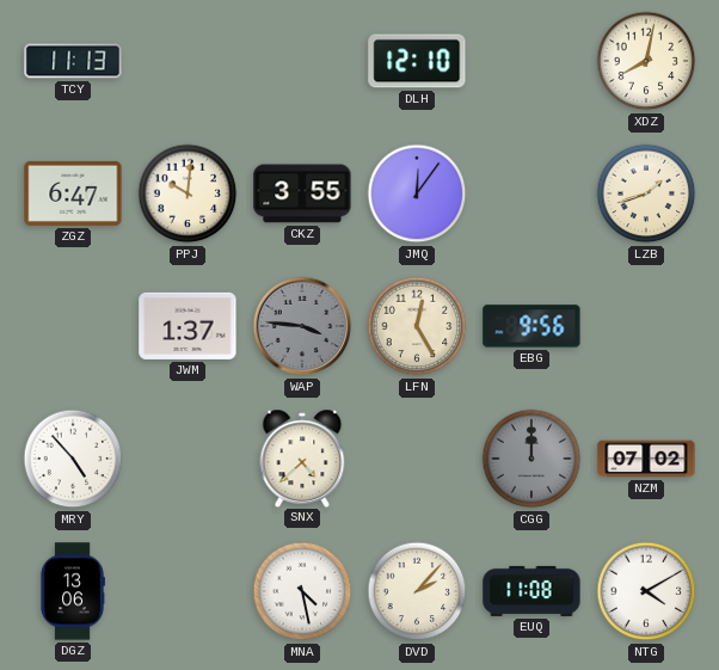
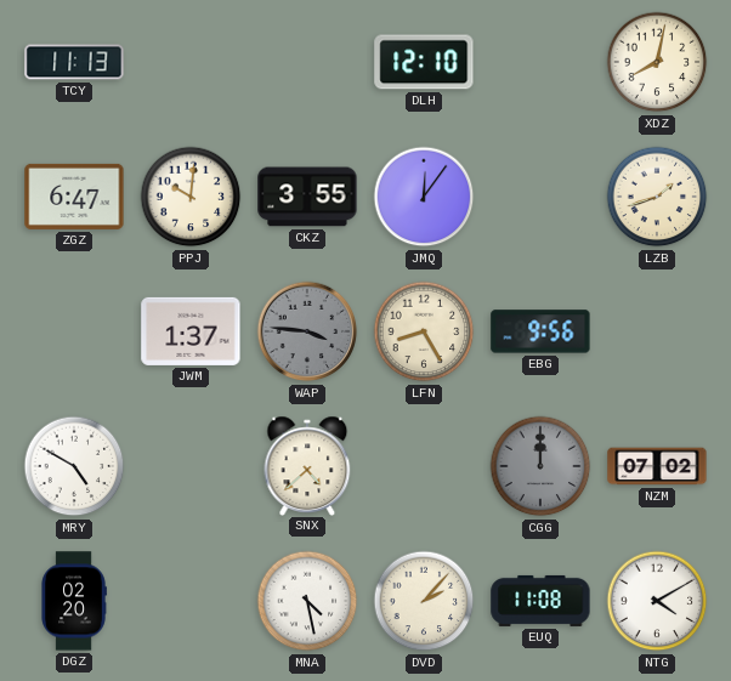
LFN: 12:25 -> 8:25 (424, 331)
MRY: 4:53 -> 4:50 (74, 466)
DGZ: 13:06 -> 02:20 (74, 601)
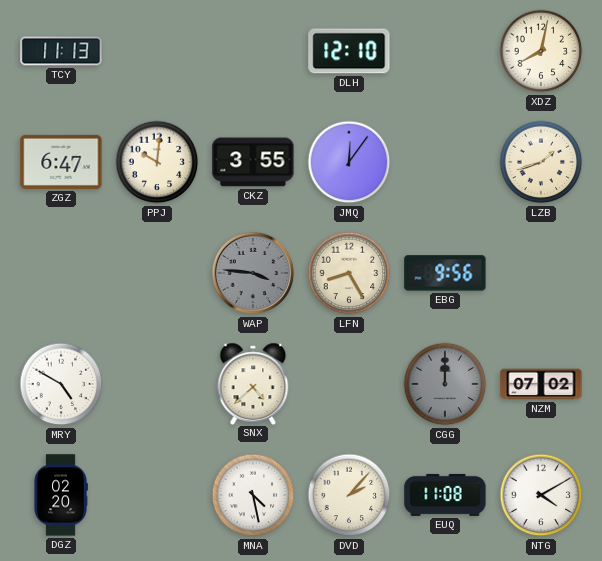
JWM: 1:37 -> none (191, 331)
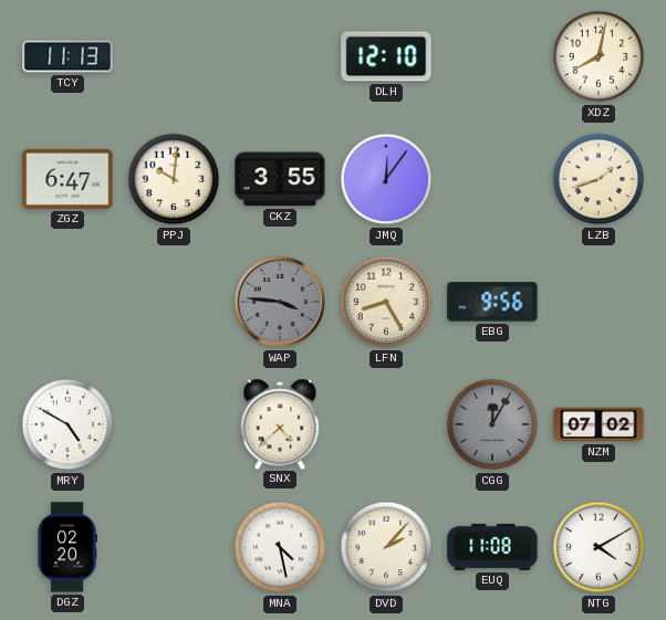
CGG: 12:00 -> 12:05 (492, 424)
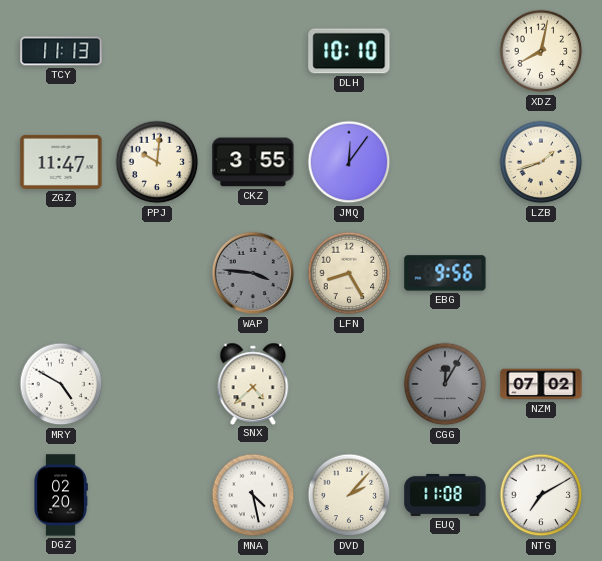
DLH: 12:10 -> 10:10 (349, 51)
ZGZ: 6:47 -> 11:47 (61, 162)
NTG: 4:10 -> 7:10 (541, 495)
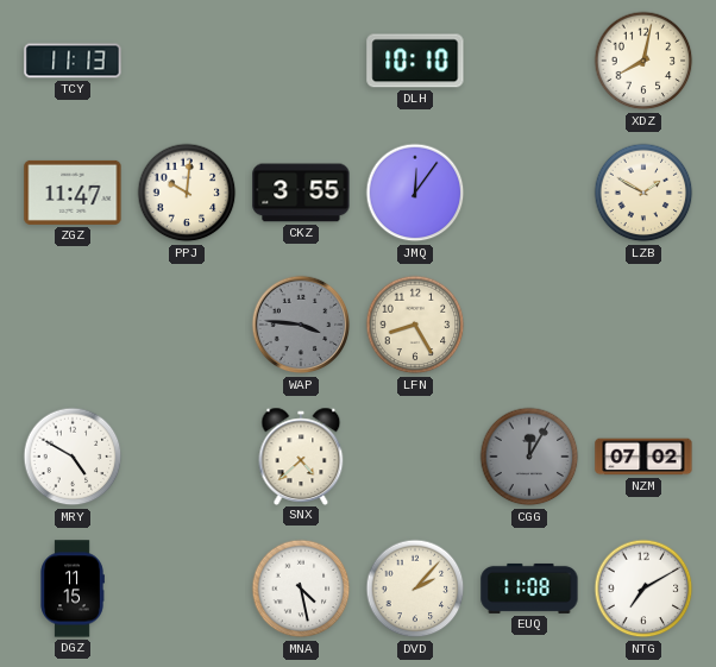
LZB: 1:42 -> 1:50 (643, 193)
EBG: 9:56 -> none (445, 273)
DGZ: 02:20 -> 11:15 (73, 589)
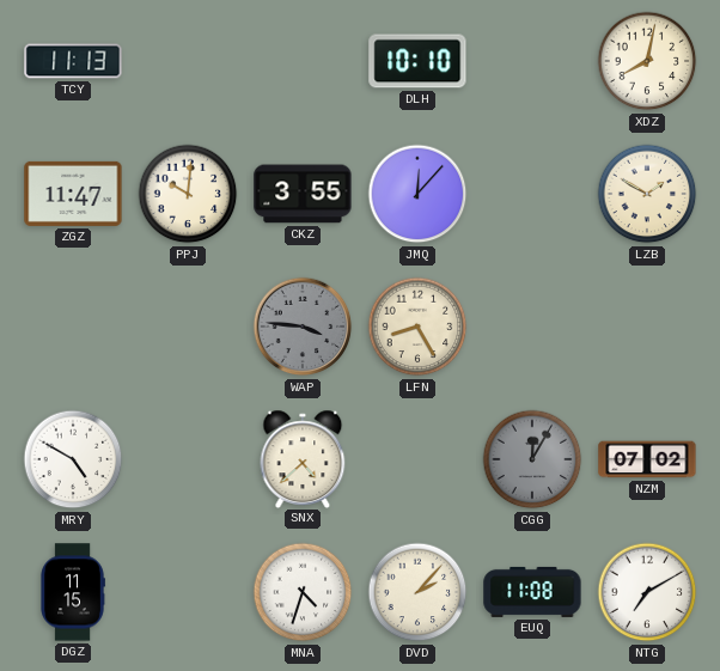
JMQ: 12:06 -> 12:07 (417, 194)
MNA: 4:28 -> 4:33 (303, 592)
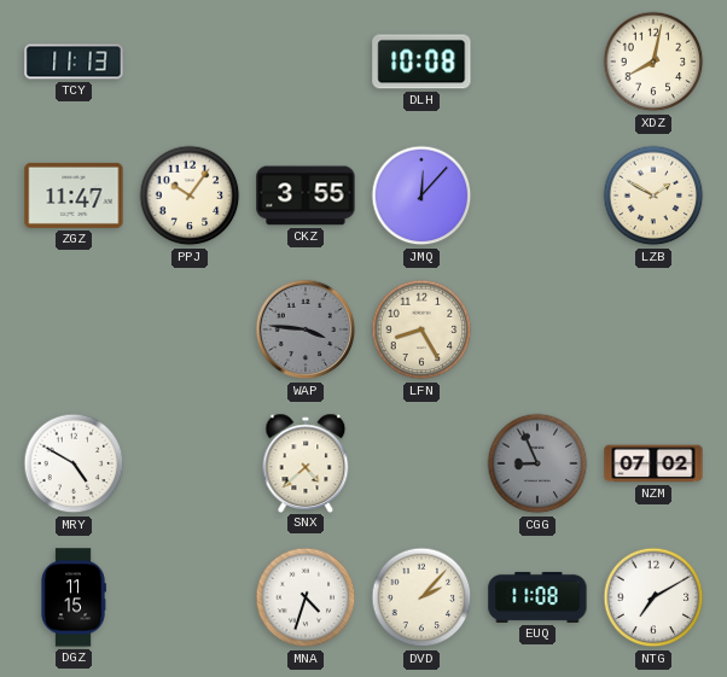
DLH: 10:10 -> 10:08 (421, 62)
PPJ: 10:01 -> 10:06 (190, 195)
CGG: 12:05 -> 8:56 (537, 463)
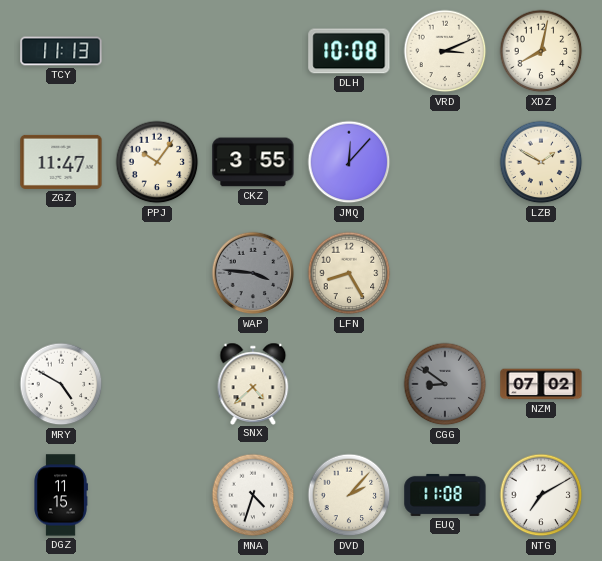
VRD: none -> 3:11 (445, 51)
CGG: 8:56 -> 8:51 (445, 384)
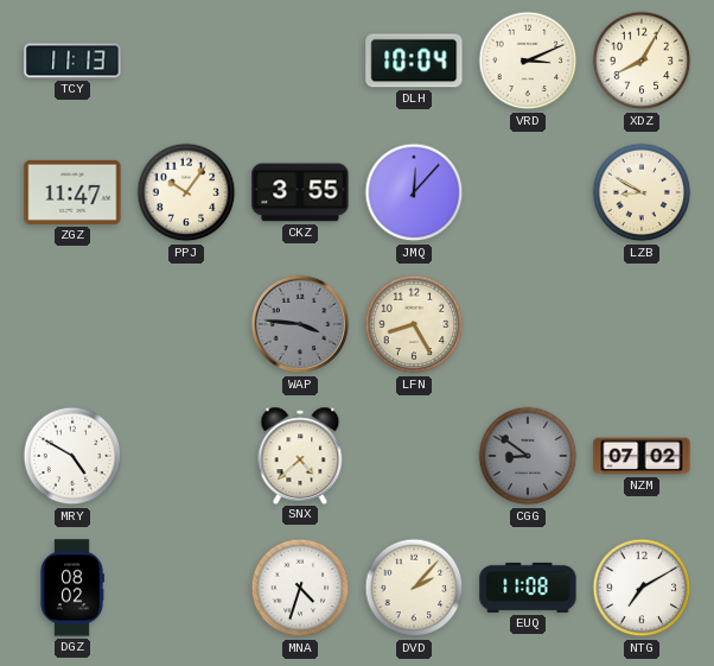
DLH: 10:08 -> 10:04 (414, 61)
XDZ: 8:02 -> 8:05 (642, 61)
LZB: 1:50 -> 8:50 (642, 192)
DGZ: 11:15 -> 08:02 (72, 588)
